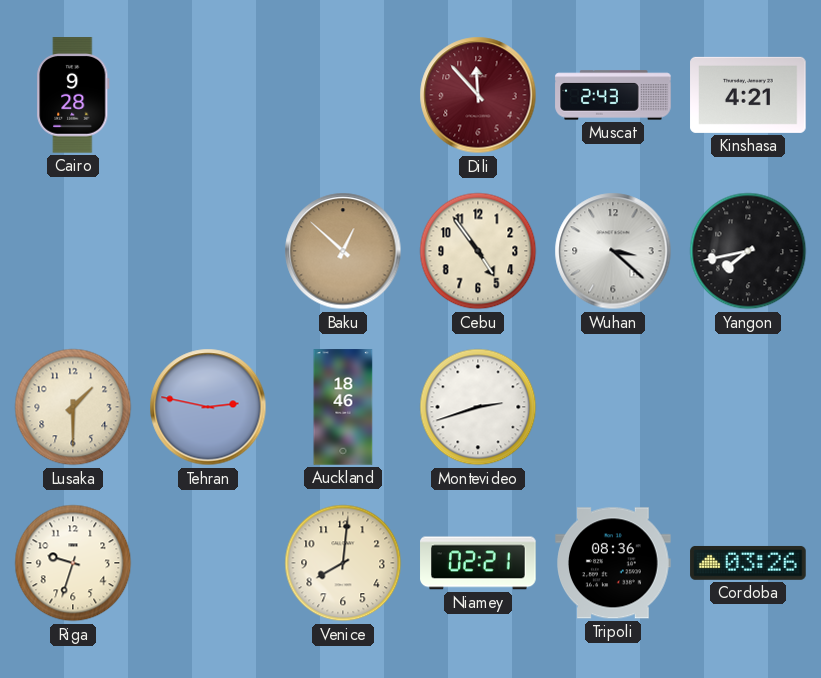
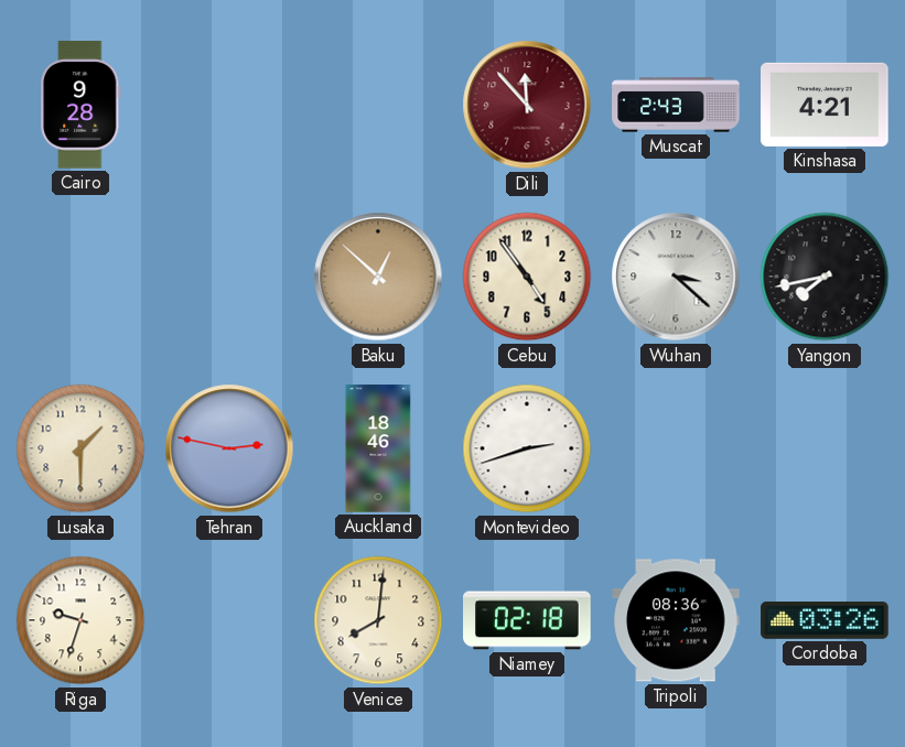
Niamey: 02:21 -> 02:18 (527, 620)
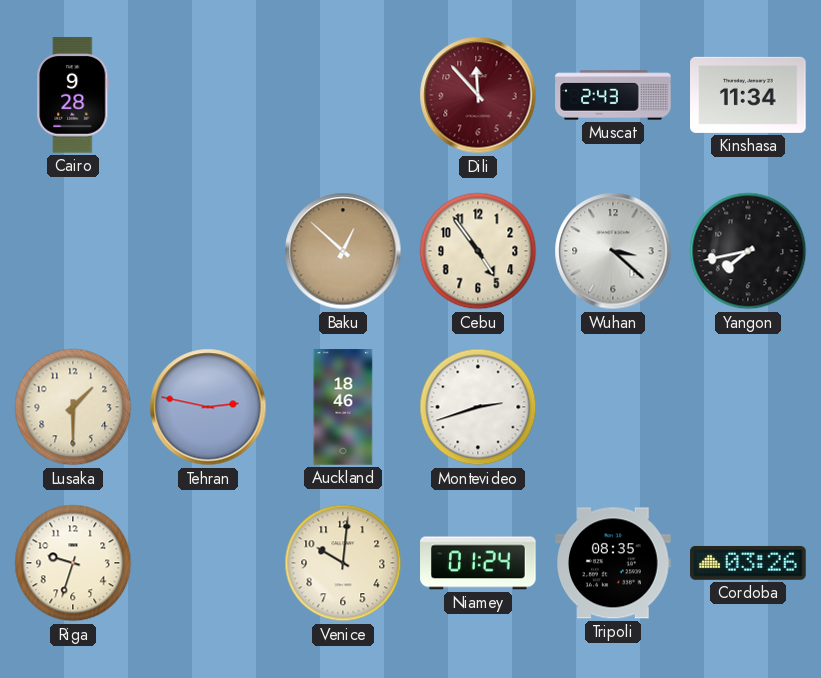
Kinshasa: 4:21 -> 11:34 (748, 95)
Venice: 8:01 -> 10:01 (343, 563)
Niamey: 02:18 -> 01:24 (478, 563)
Tripoli: 08:36 -> 08:35 (613, 563)
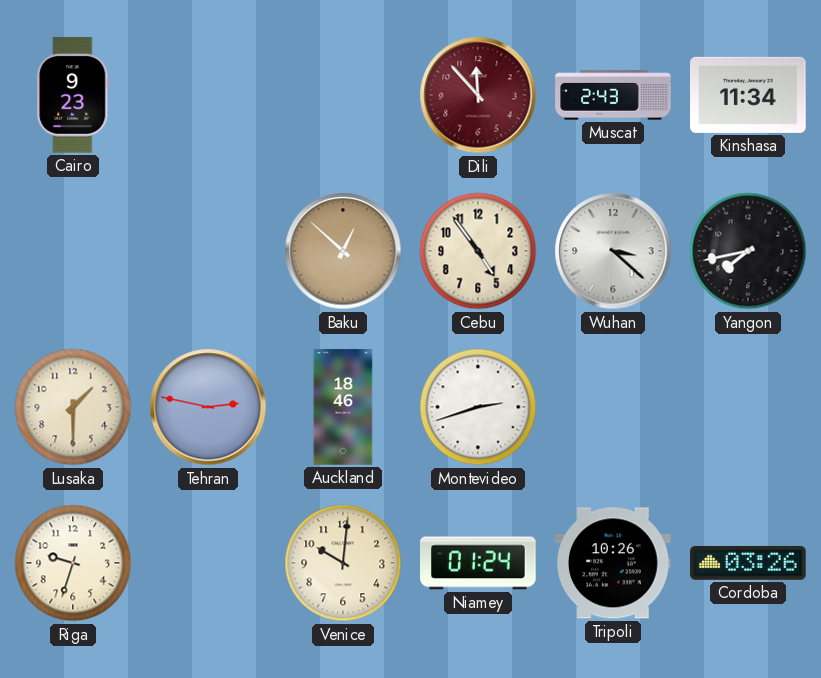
Cairo: 9:28 -> 9:23 (73, 95)
Tripoli: 08:35 -> 10:26 (613, 563)
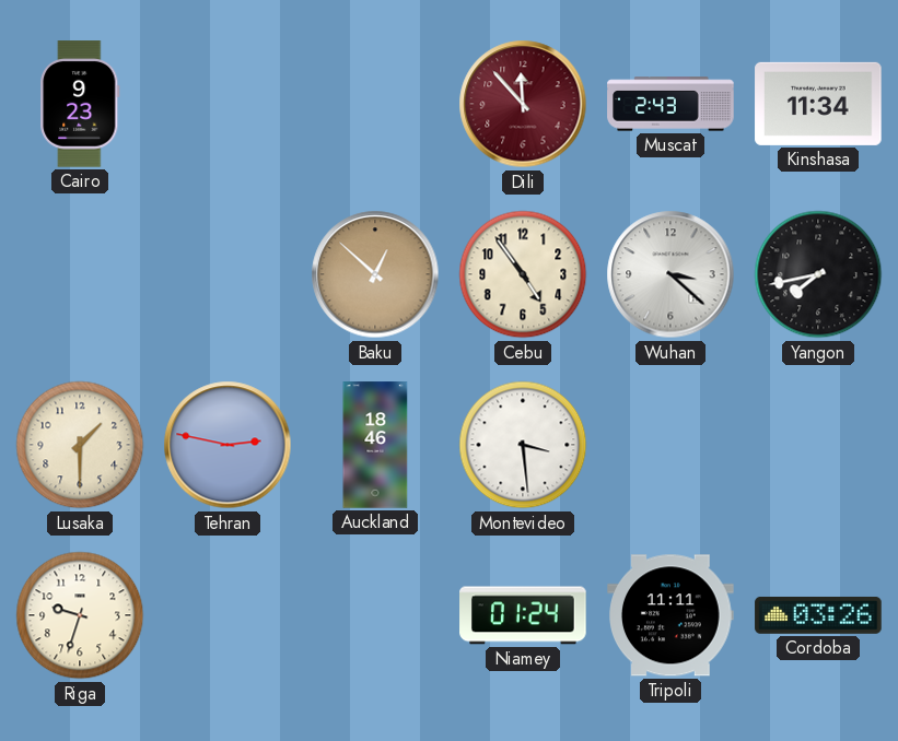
Montevideo: 2:42 -> 3:29 (523, 445)
Venice: 10:01 -> none (343, 563)
Tripoli: 10:26 -> 11:11 (670, 615)
